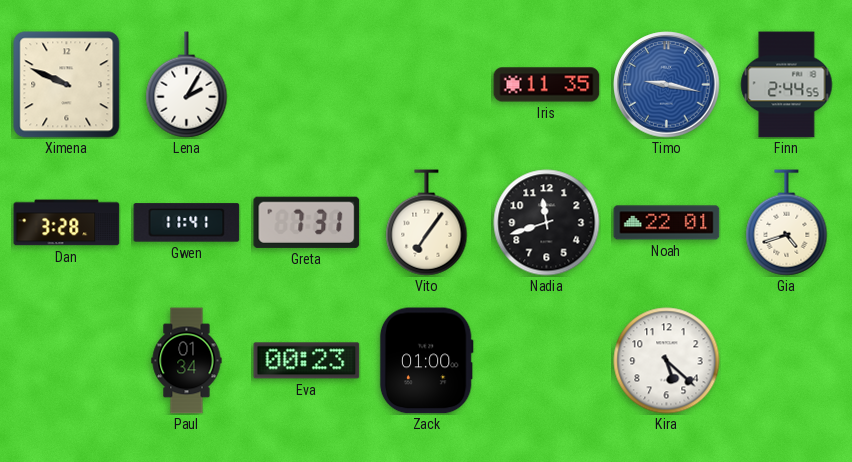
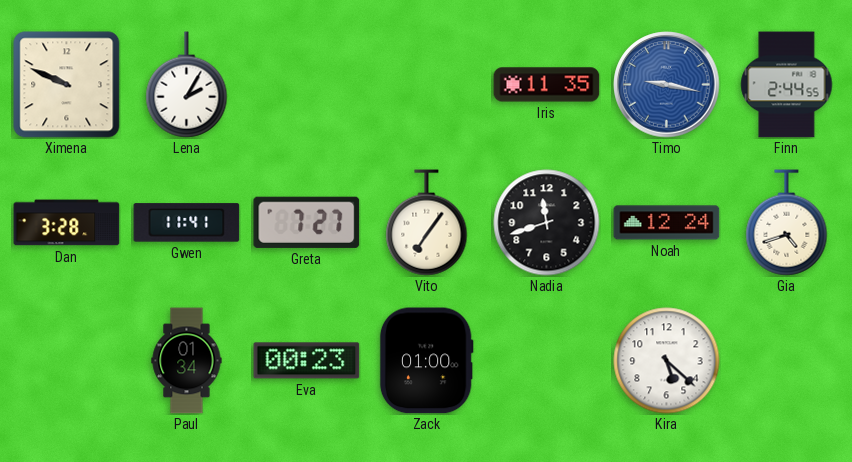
Greta: 7:31 -> 7:27 (307, 222)
Noah: 22:01 -> 12:24 (667, 223)
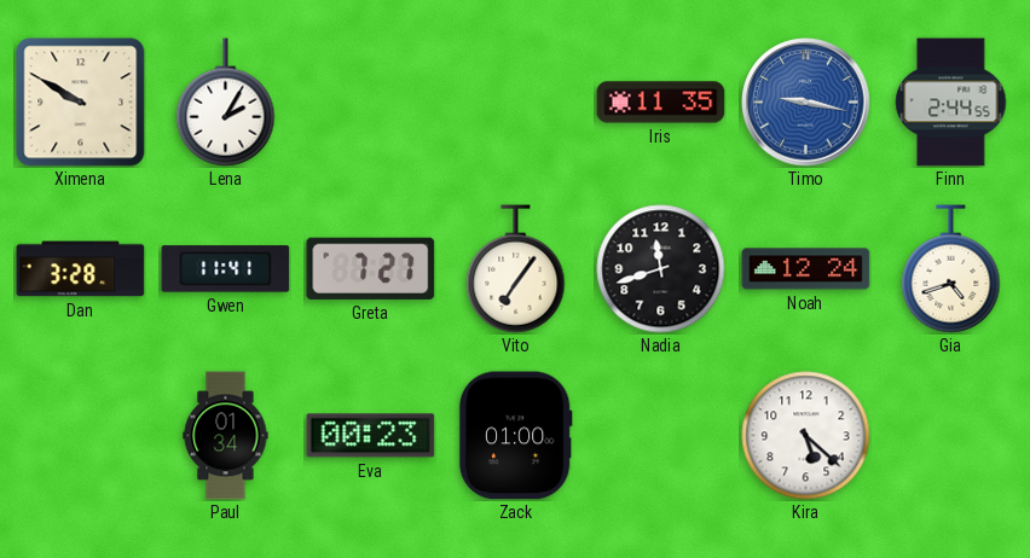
Ximena: 9:49 -> 9:50 (81, 103)
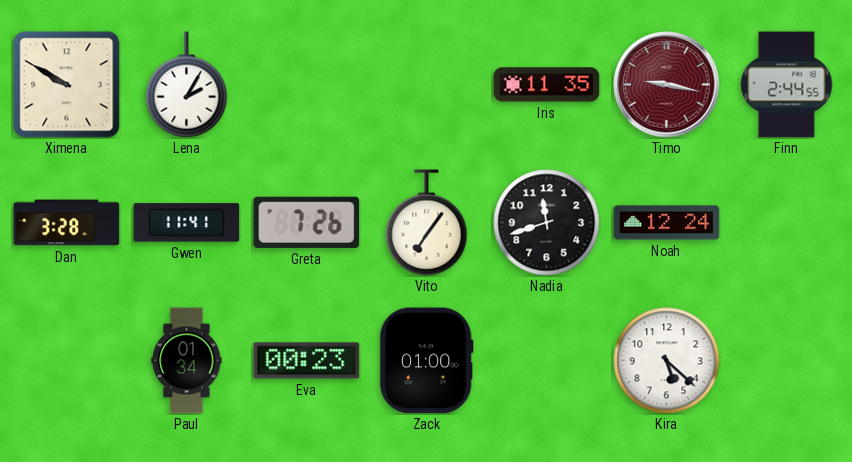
Timo dial: blue -> burgundy (667, 85)
Greta: 7:27 -> 7:26 (307, 222)
Gia: 4:42 -> none (951, 269)
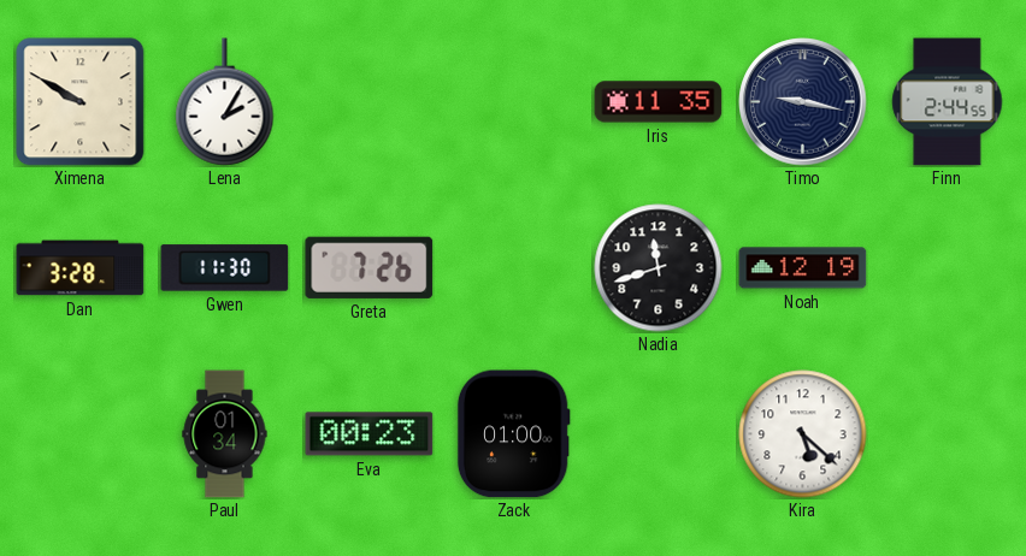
Timo dial: burgundy -> navy (803, 102)
Gwen: 11:41 -> 11:30 (225, 268)
Vito: 7:06 -> none (427, 223)
Noah: 12:24 -> 12:19 (803, 268)
